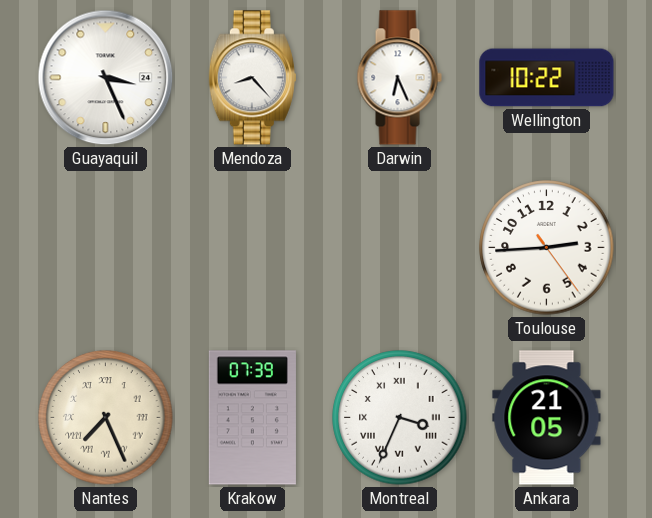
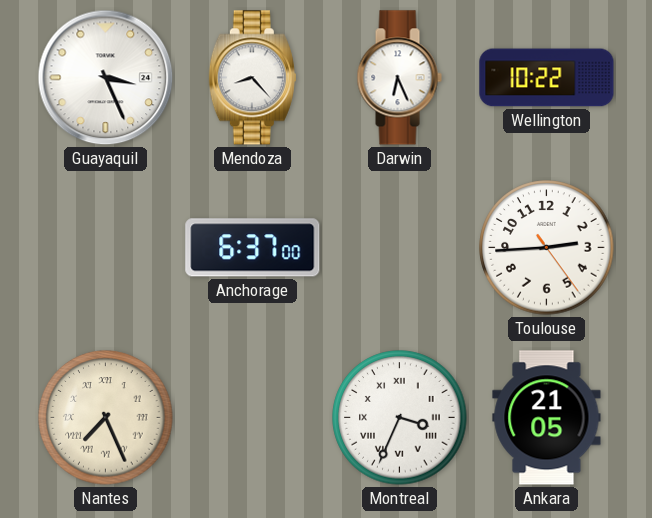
Anchorage: none -> 6:37 (253, 248)
Krakow: 07:39 -> none (252, 418)
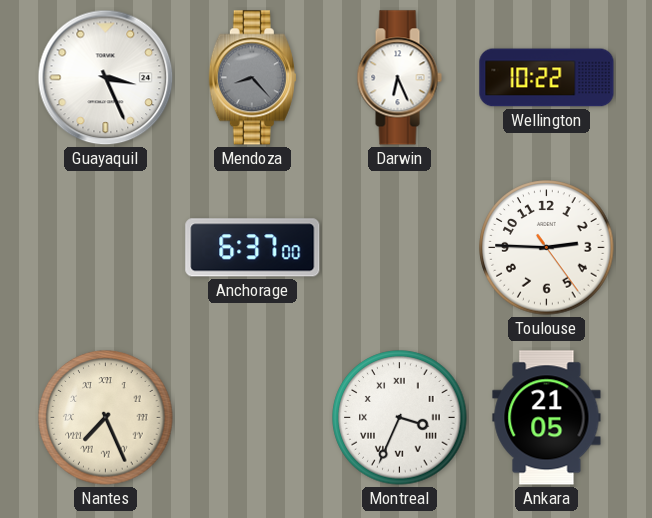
Mendoza dial: white -> grey (252, 78)
Toulouse: 2:44 -> 2:45 (547, 248)
